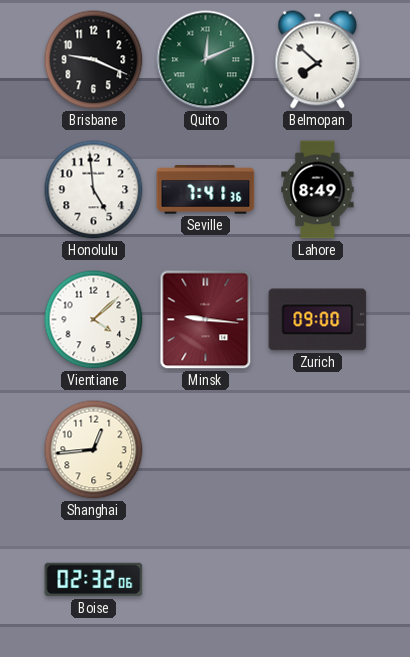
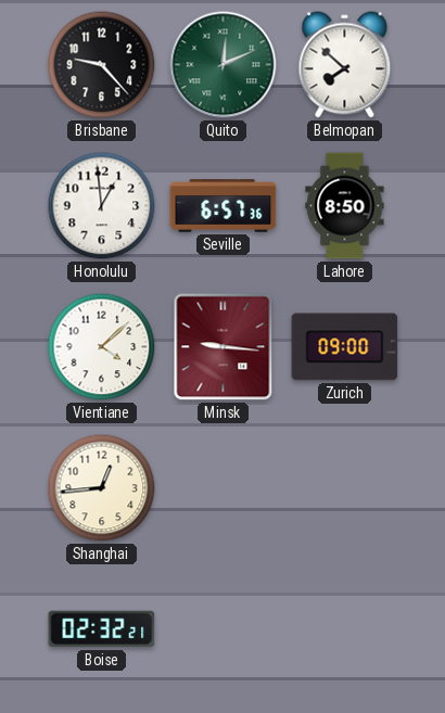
Brisbane: 9:19 -> 9:23 (102, 65)
Honolulu: 4:59 -> 12:59 (102, 206)
Seville: 7:41 -> 6:57 (224, 206)
Lahore: 8:49 -> 8:50 (345, 206)
Boise: 02:32:06 -> 02:32:21 (102, 629)
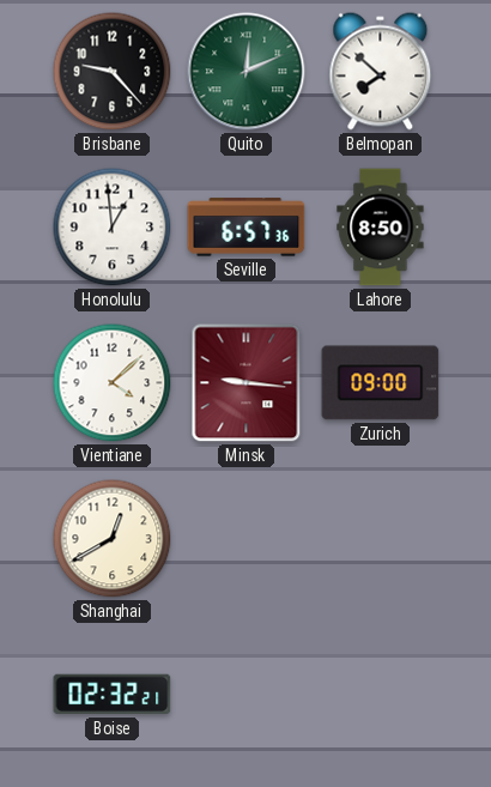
Shanghai: 12:44 -> 12:40 (113, 539)
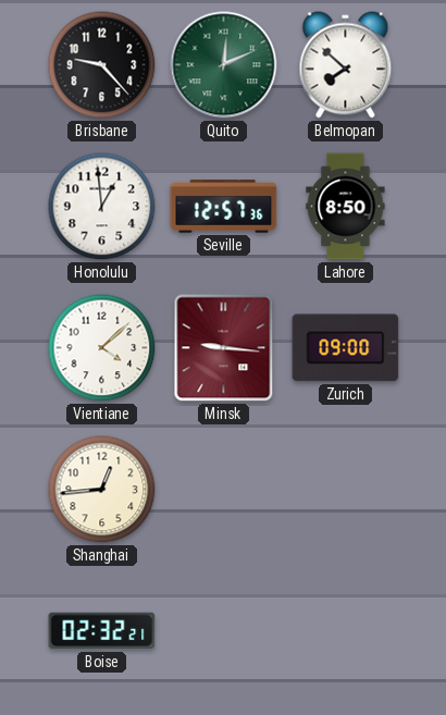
Seville: 6:57 -> 12:57 (224, 207)
Shanghai: 12:40 -> 12:44 (102, 490)
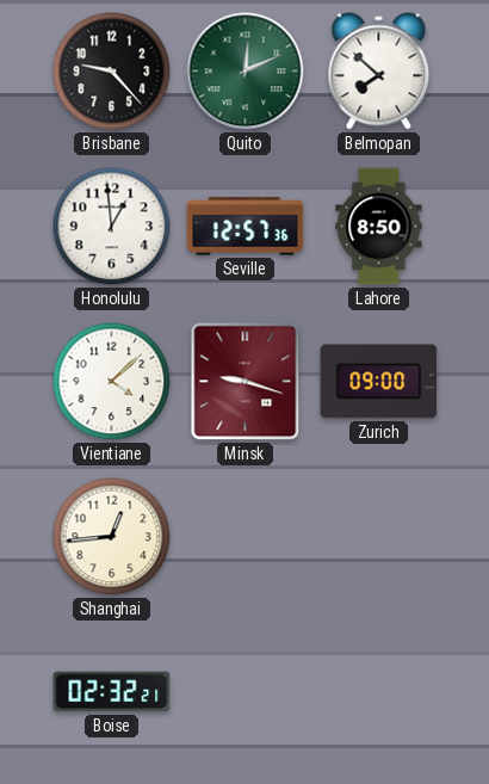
Minsk: 9:16 -> 9:18 (246, 382)
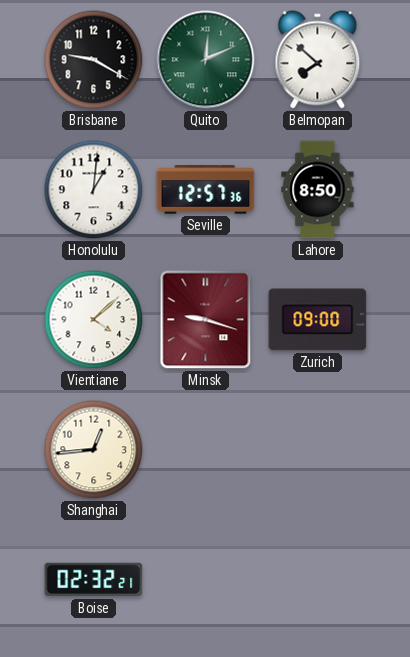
Brisbane: 9:23 -> 9:20 (94, 60)
Honolulu: 12:59 -> 1:01 (94, 190)
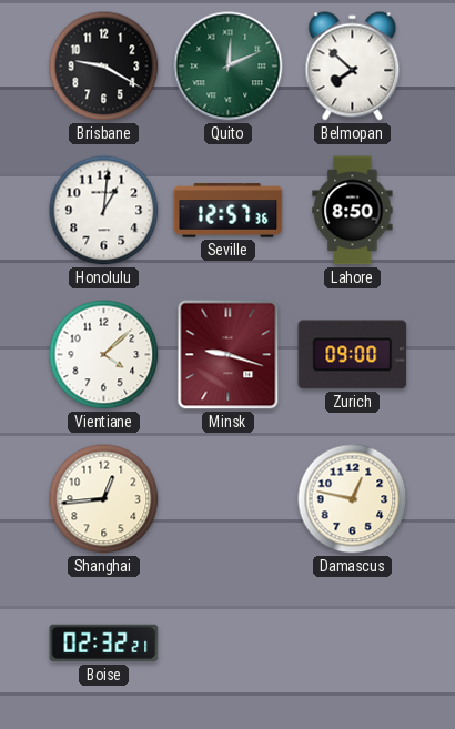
Damascus: none -> 12:47 (353, 499)
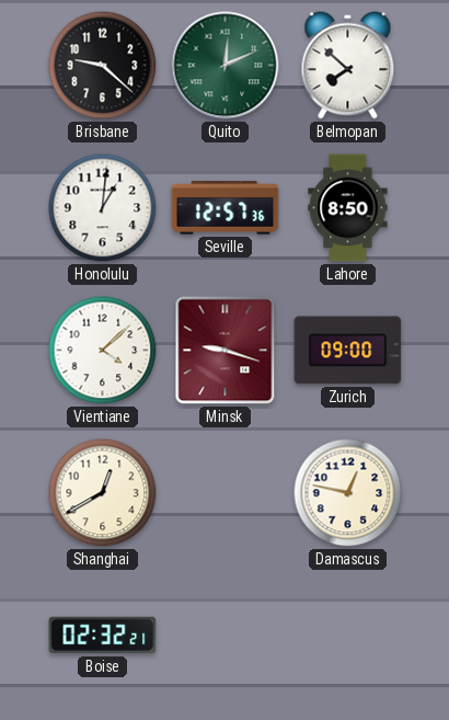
Brisbane: 9:20 -> 9:22 (103, 66)
Shanghai: 12:44 -> 12:40 (103, 493)
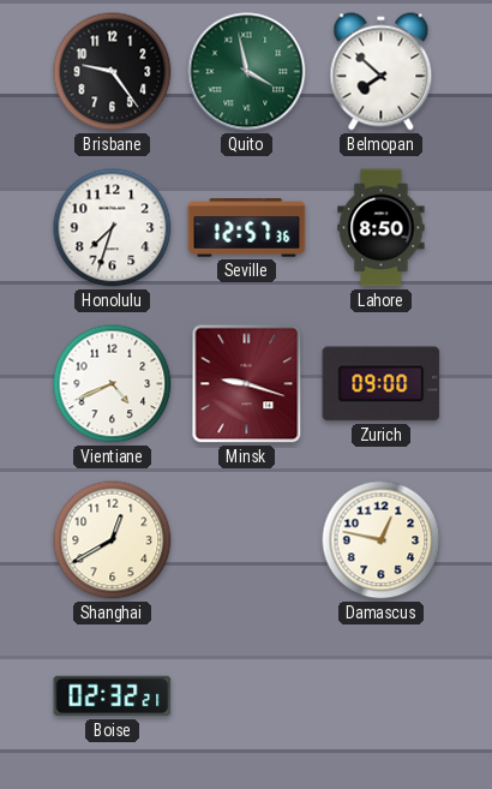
Brisbane: 9:22 -> 9:24 (113, 72)
Quito: 12:11 -> 3:58 (247, 72)
Honolulu: 1:01 -> 7:33 (113, 228)
Vientiane: 4:08 -> 4:41 (113, 384)
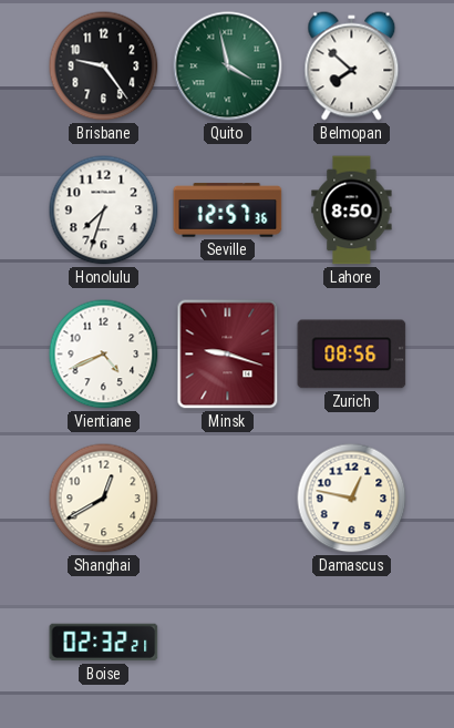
Zurich: 09:00 -> 08:56 (352, 355)
